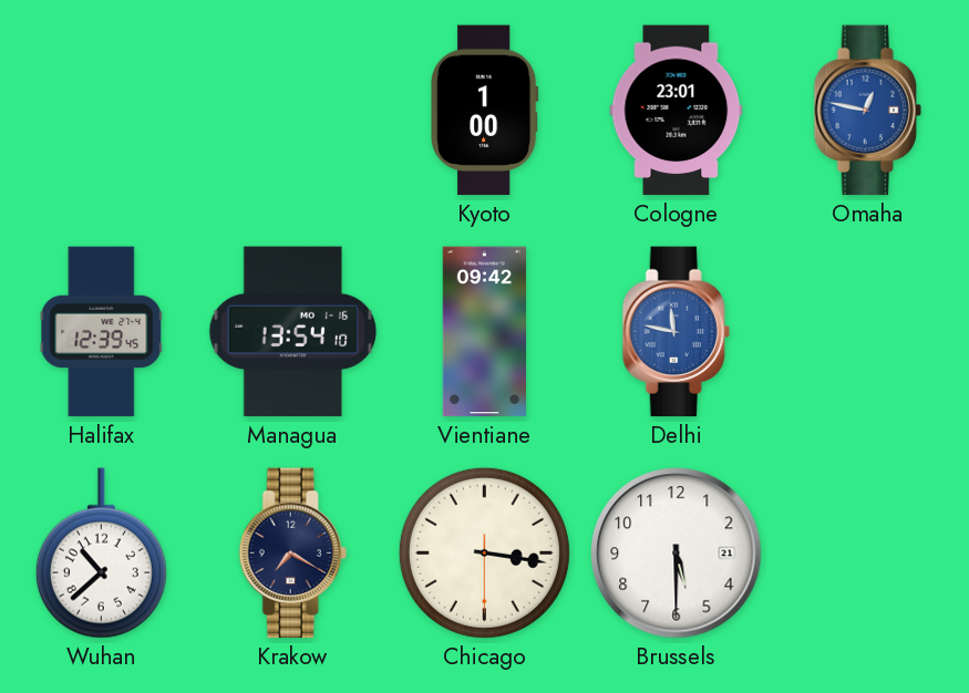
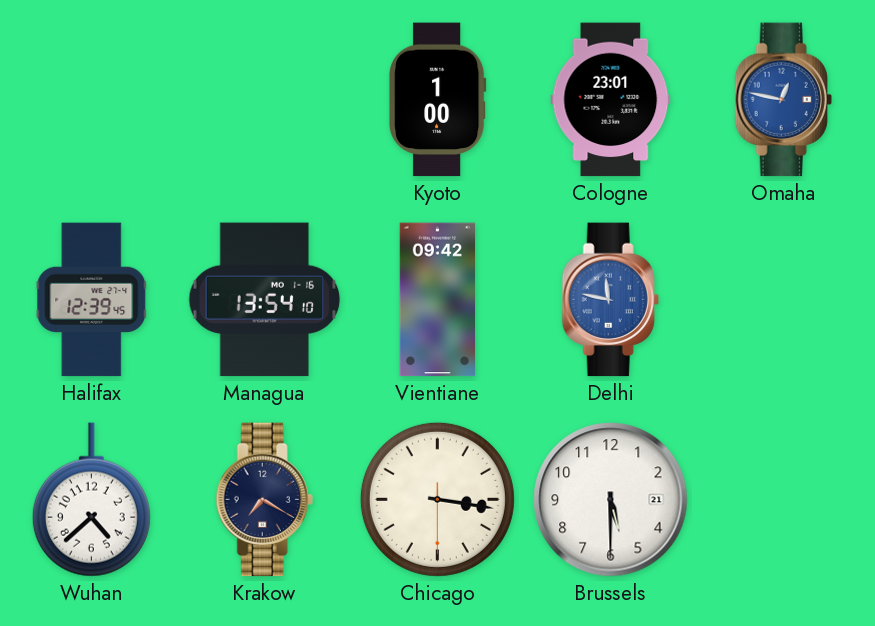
Wuhan: 10:38 -> 4:38 (91, 500)
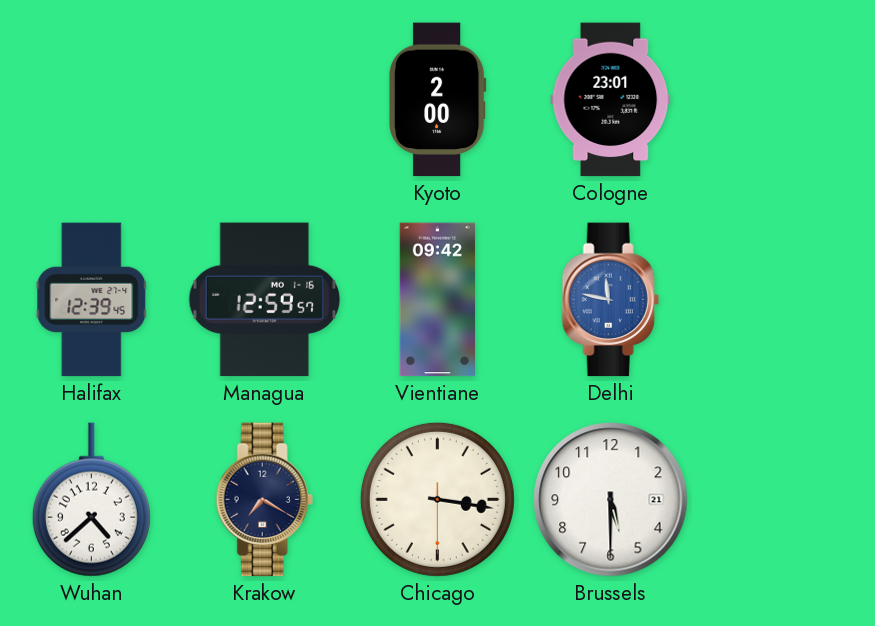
Kyoto: 1:00 -> 2:00 (438, 100)
Omaha: 12:47 -> none (783, 100)
Managua: 13:54 -> 12:59 (265, 300)
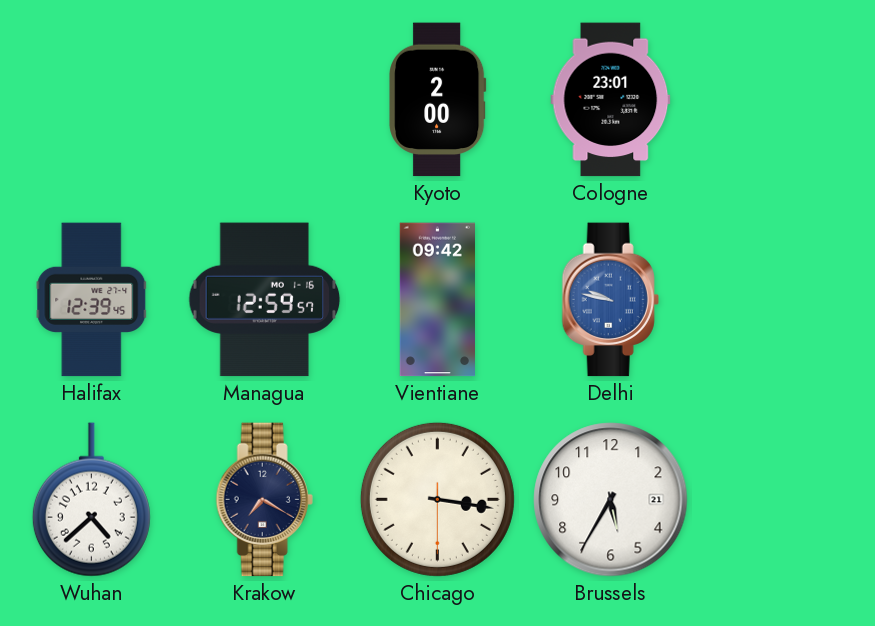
Delhi: 11:47 -> 9:47 (610, 300)
Brussels: 5:30 -> 5:35 (611, 500)
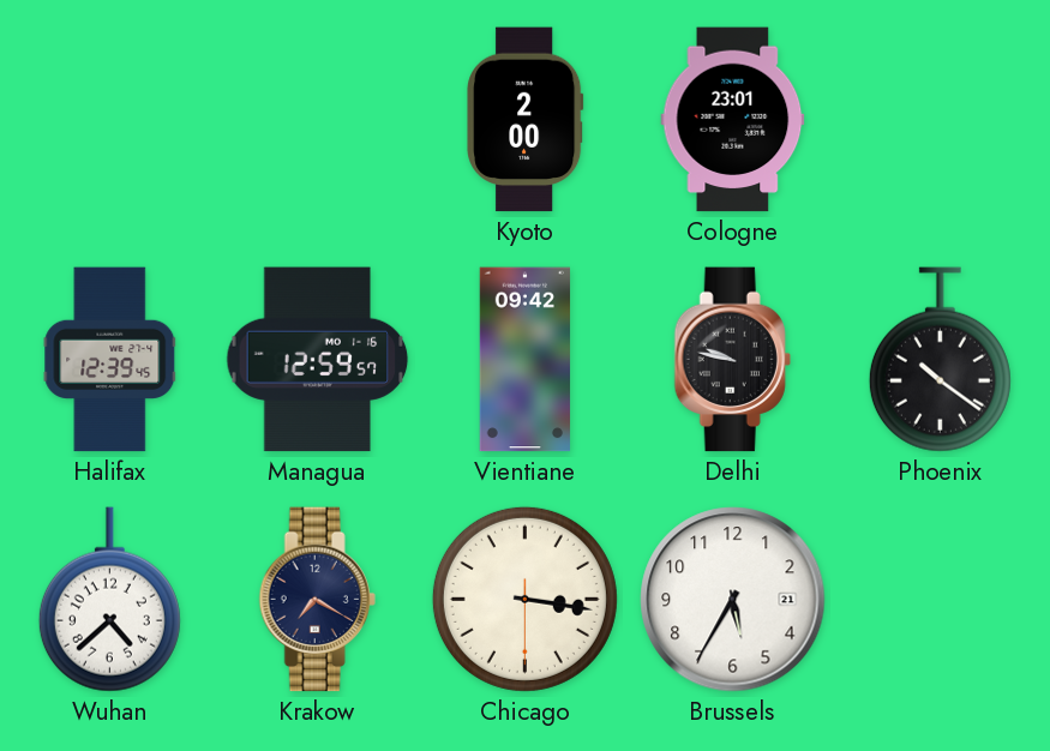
Delhi dial: blue -> black (732, 360)
Phoenix: none -> 10:21 (940, 360)
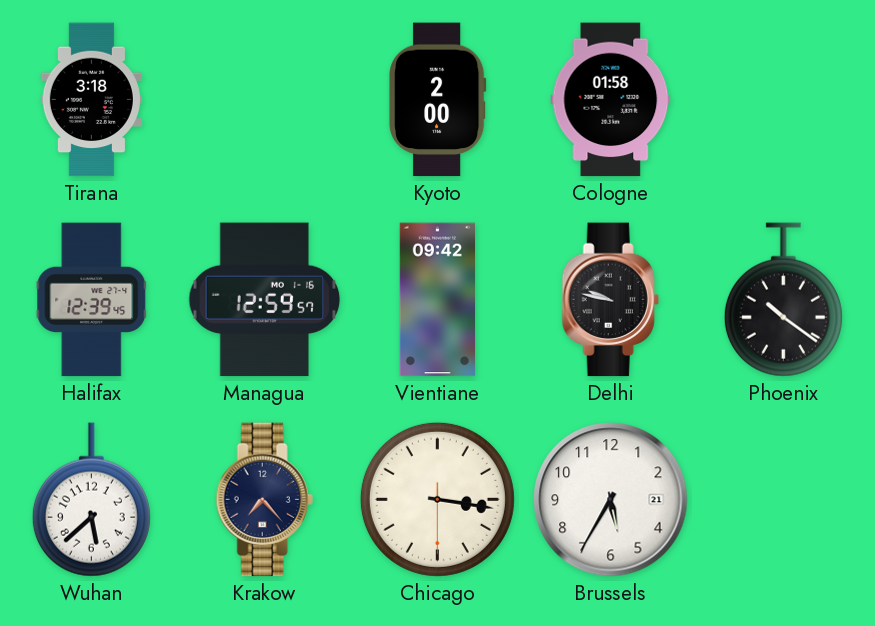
Tirana: none -> 3:18 (91, 100)
Cologne: 23:01 -> 01:58 (611, 100)
Wuhan: 4:38 -> 5:38 (91, 500)
Krakow: 7:20 -> 7:23 (264, 500)
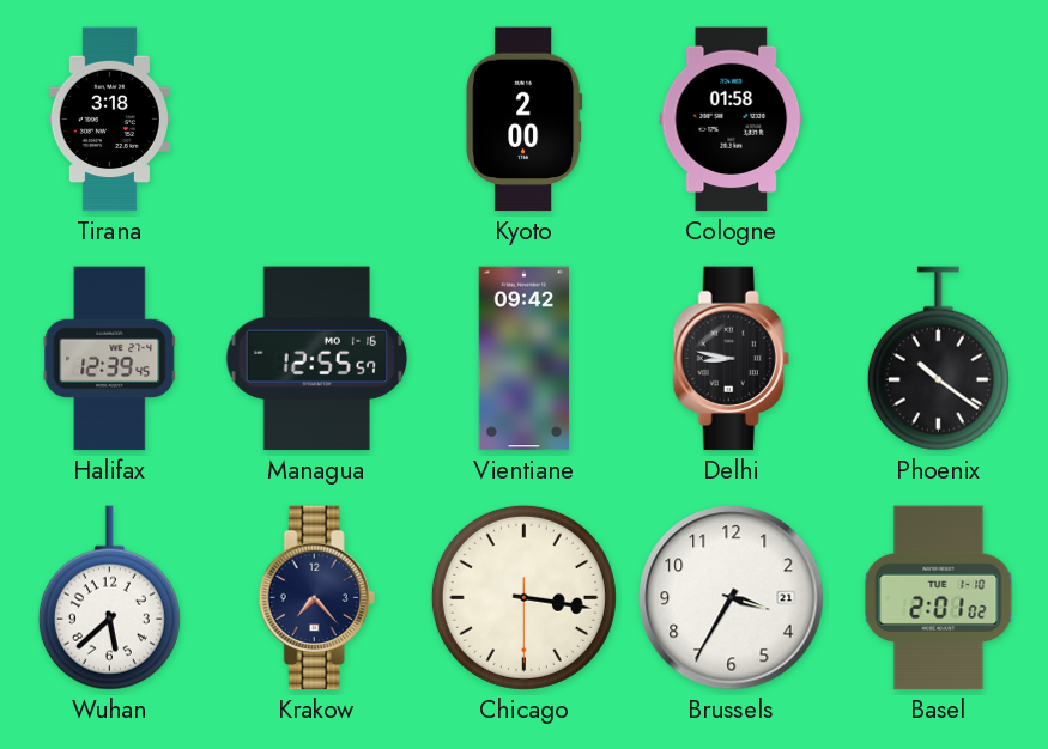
Managua: 12:59 -> 12:55 (317, 359)
Delhi: 9:47 -> 8:47 (731, 359)
Brussels: 5:35 -> 3:35 (732, 598)
Basel: none -> 2:01 (939, 598)
